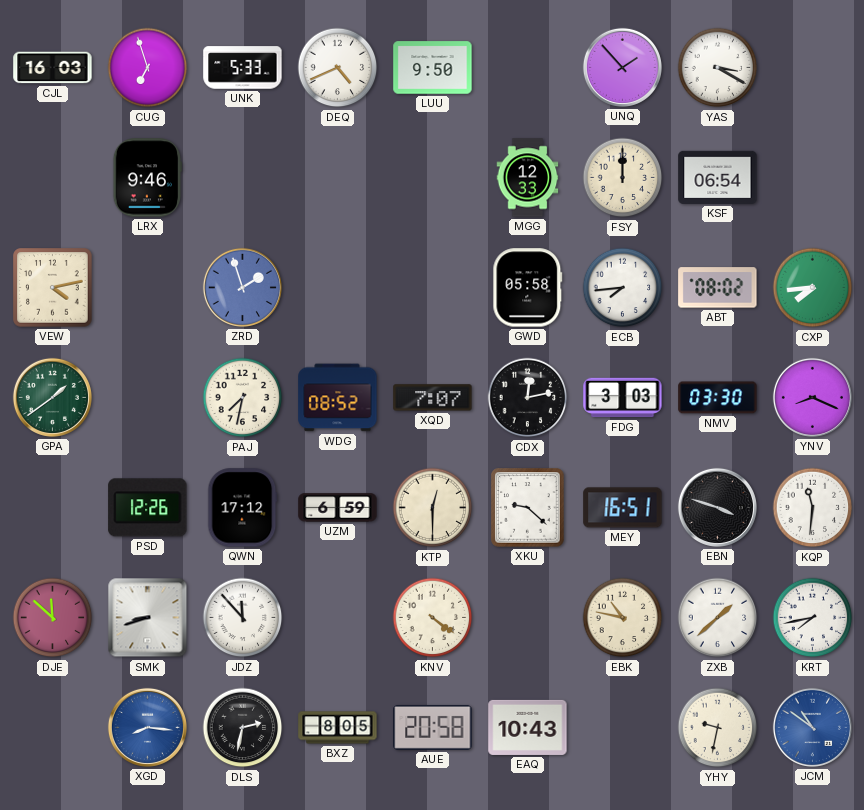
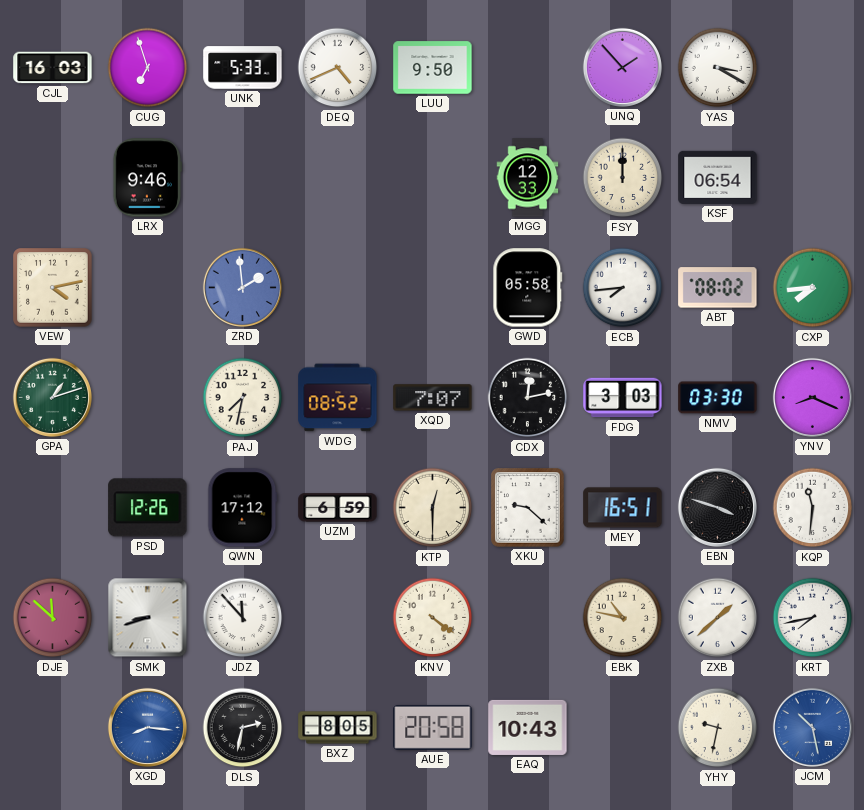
ZRD: 1:57 -> 1:59 (242, 287)
GPA: 1:39 -> 1:12 (52, 397)
JCM: 10:51 -> 10:28 (812, 727)
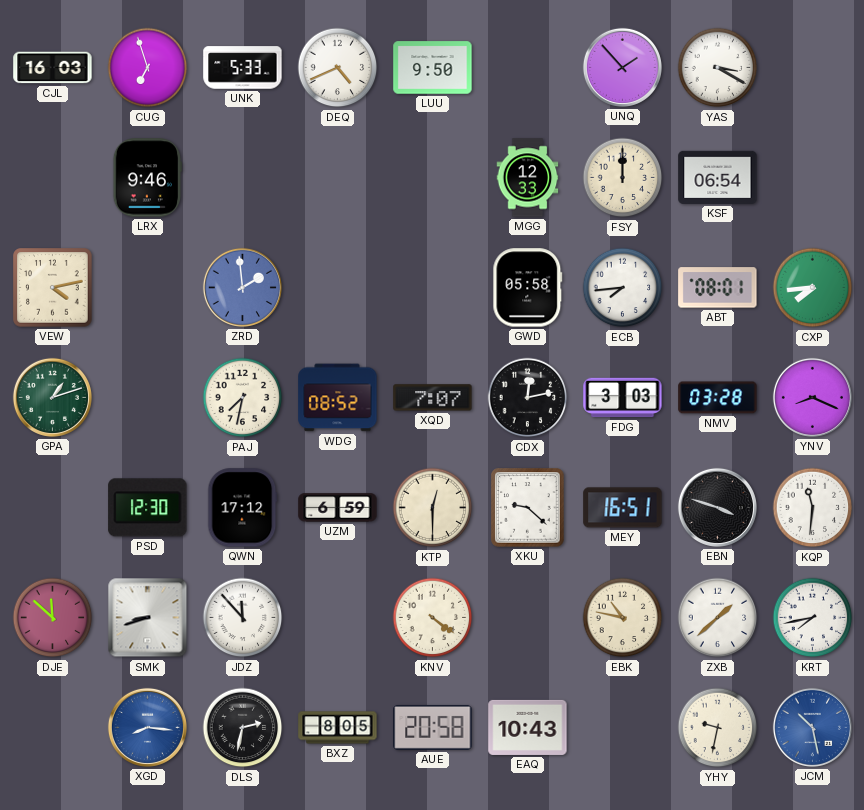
ABT: 08:02 -> 08:01 (718, 288)
NMV: 03:30 -> 03:28 (718, 398)
PSD: 12:26 -> 12:30 (148, 508)
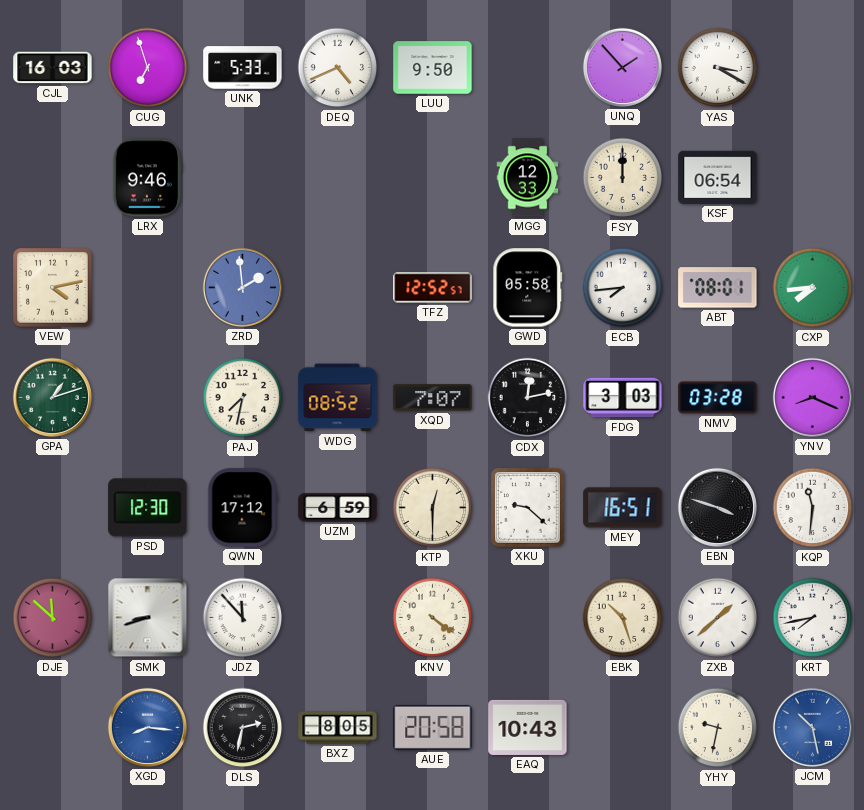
TFZ: none -> 12:52 (433, 288)
EBK: 10:47 -> 10:27 (623, 618)
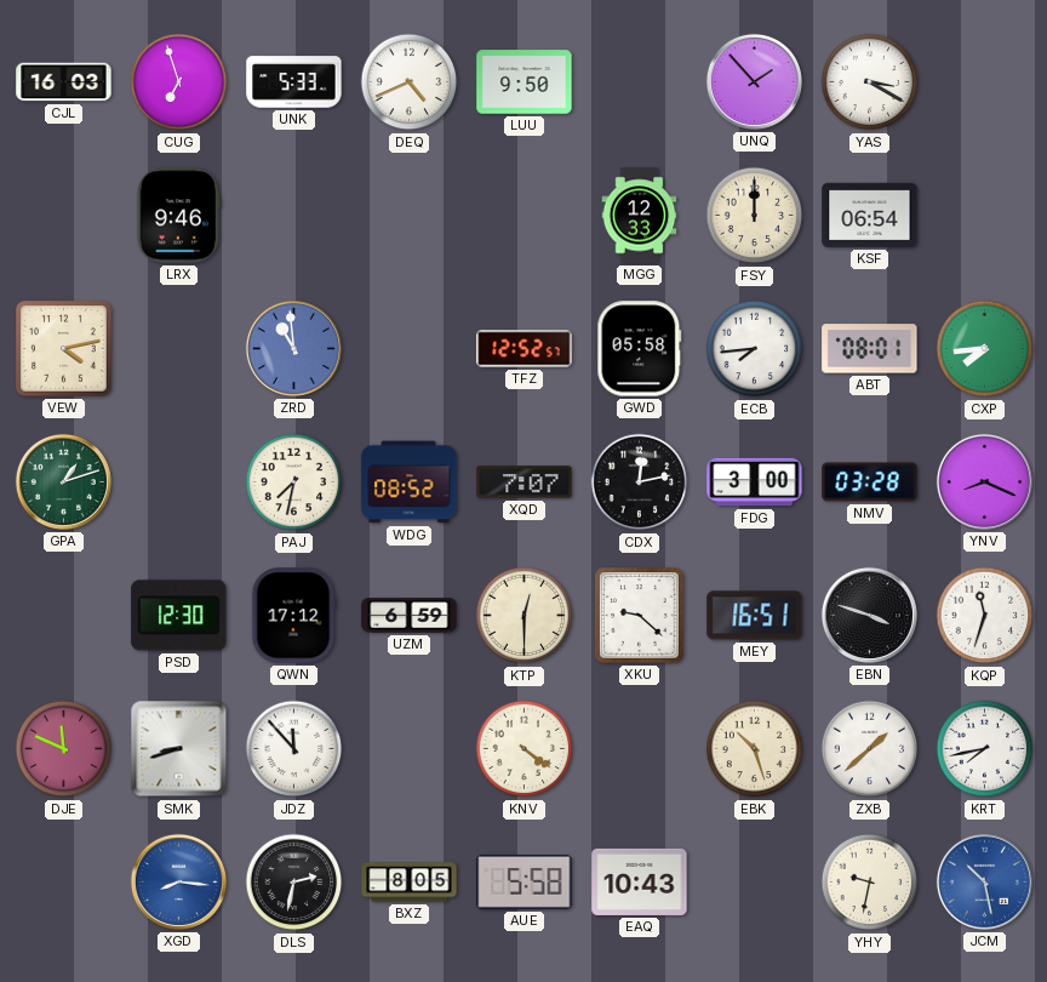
ZRD: 1:59 -> 10:59 (293, 348)
FDG: 3:03 -> 3:00 (755, 483)
KQP: 11:31 -> 11:33 (985, 616)
DJE: 11:52 -> 11:49 (64, 749)
AUE: 20:58 -> 5:58 (525, 881)
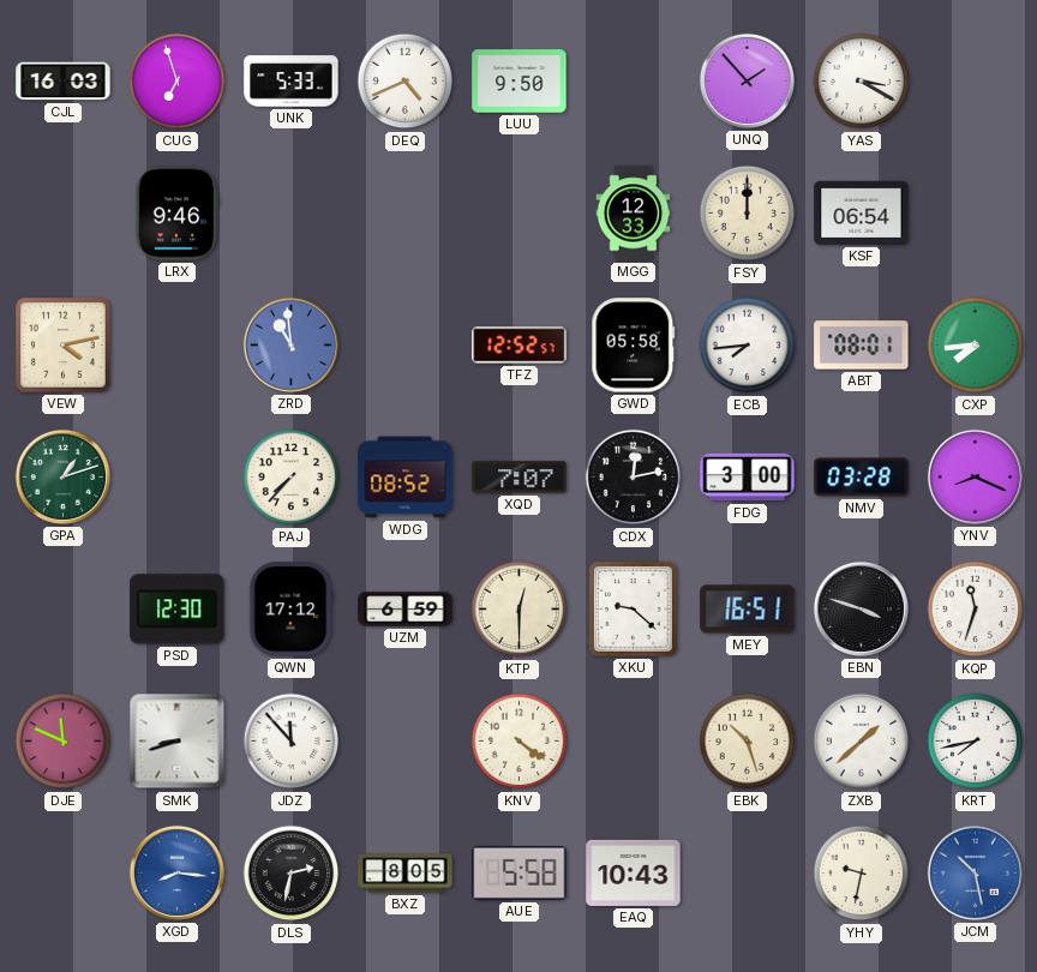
PAJ: 7:32 -> 7:37 (292, 478)
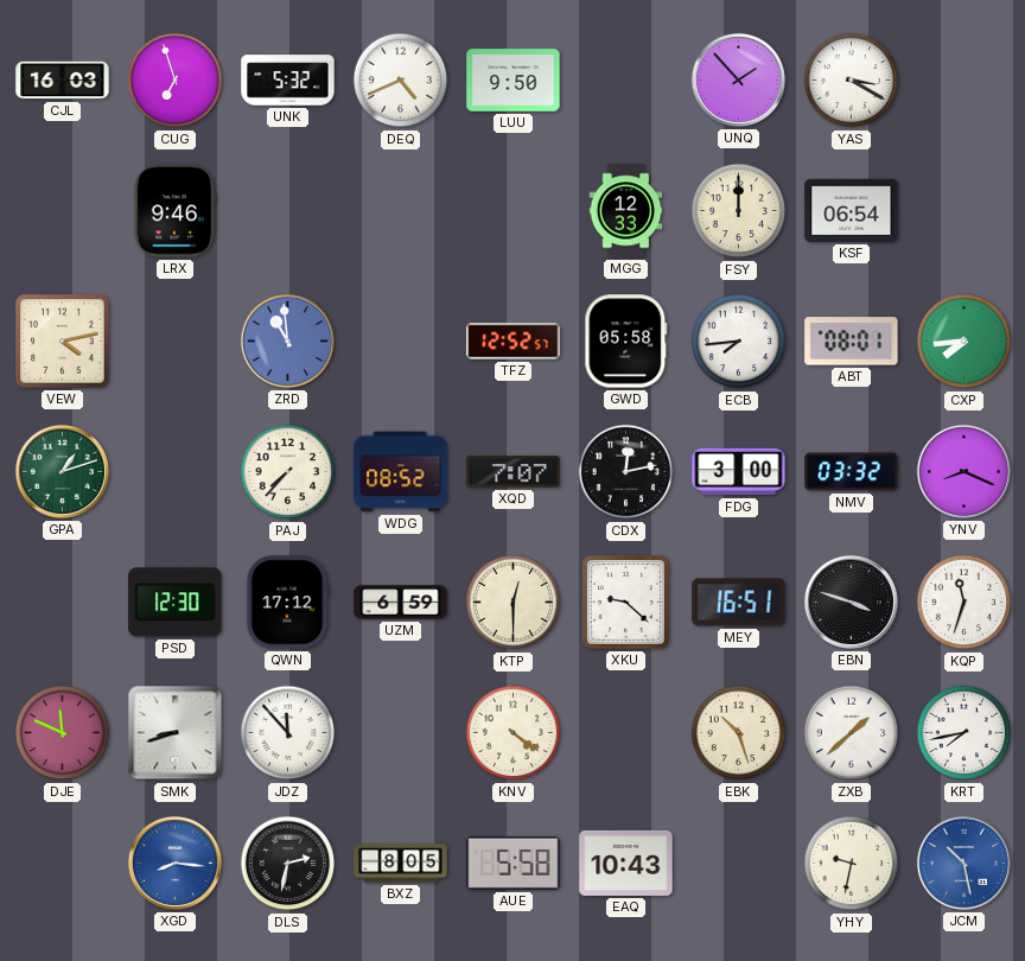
UNK: 5:33 -> 5:32 (288, 81)
NMV: 03:28 -> 03:32 (852, 472)
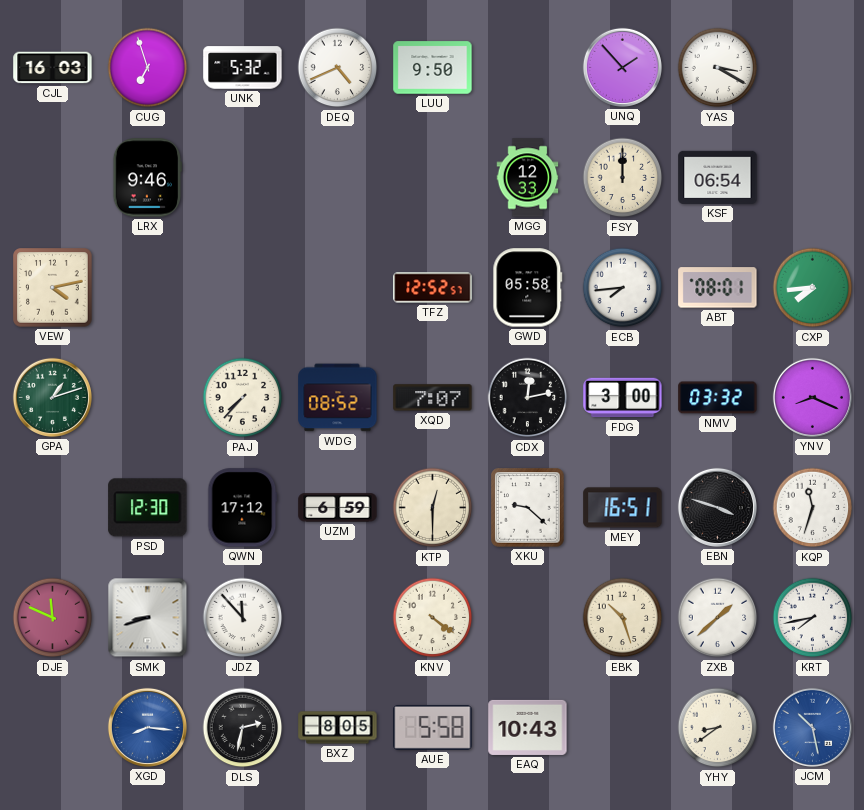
ZRD: 10:59 -> none (287, 341)
YHY: 9:32 -> 8:39 (718, 728)
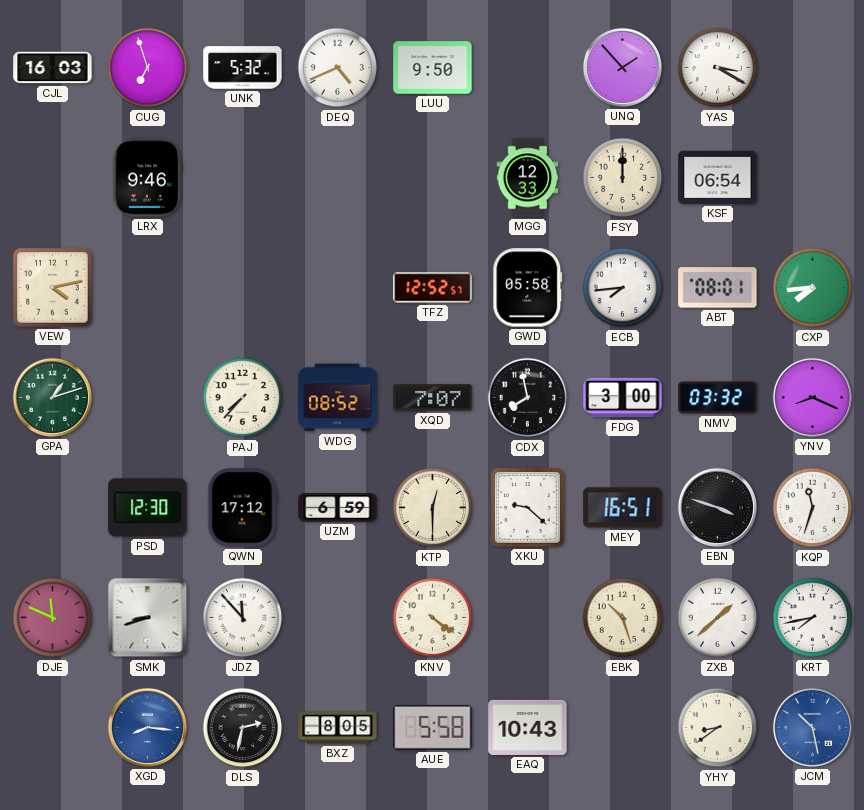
CDX: 12:13 -> 7:58 (528, 398)
